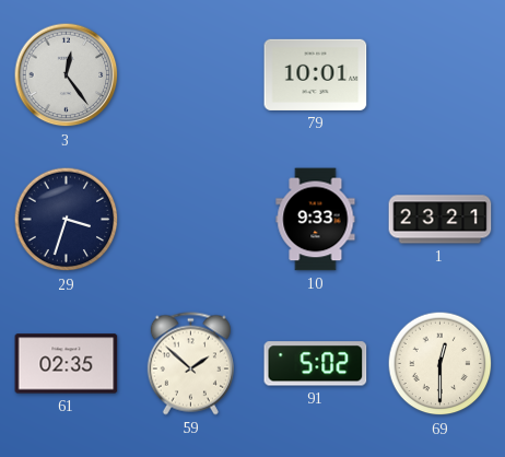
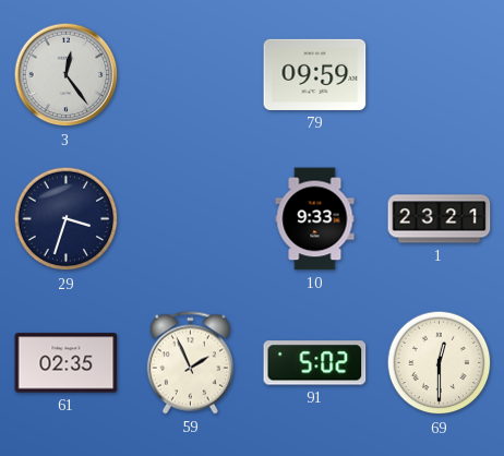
79: 10:01 -> 09:59 (315, 74)
59: 1:52 -> 1:56 (190, 363)
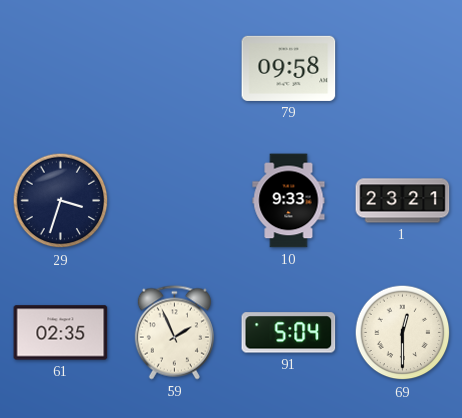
3: 12:24 -> none (67, 75)
79: 09:59 -> 09:58 (289, 68)
91: 5:02 -> 5:04 (289, 333)
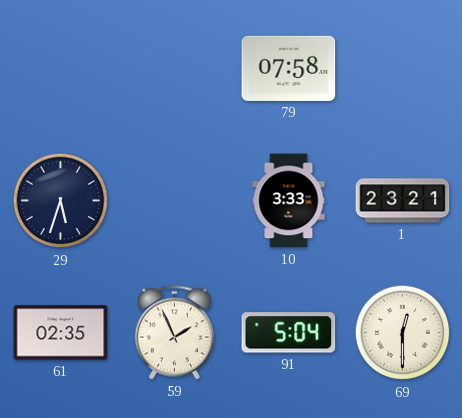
79: 09:58 -> 07:58 (289, 68)
29: 3:33 -> 5:33 (61, 201)
10: 9:33 -> 3:33 (289, 201)
